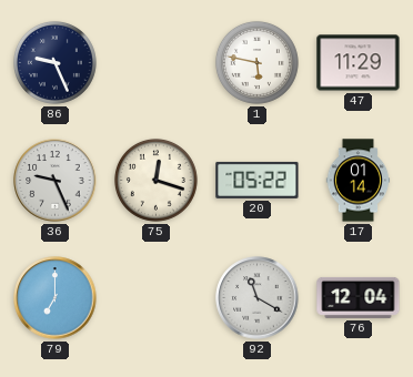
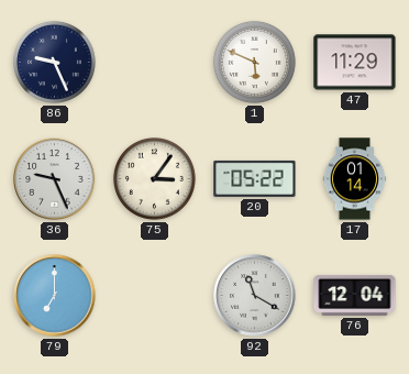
1: 5:47 -> 5:49 (254, 62)
75: 12:18 -> 3:06 (154, 178)
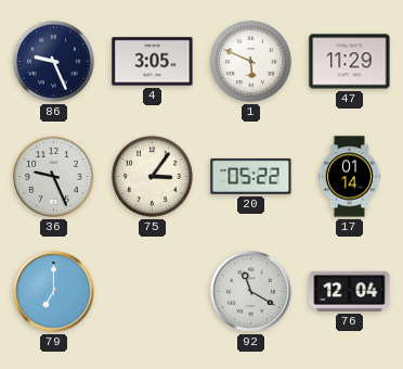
4: none -> 3:05 (153, 62)
